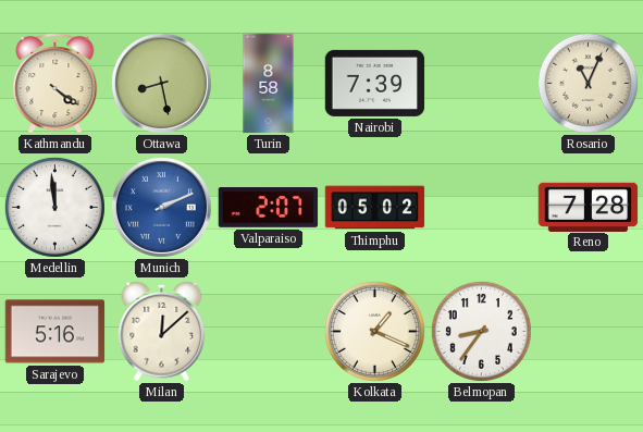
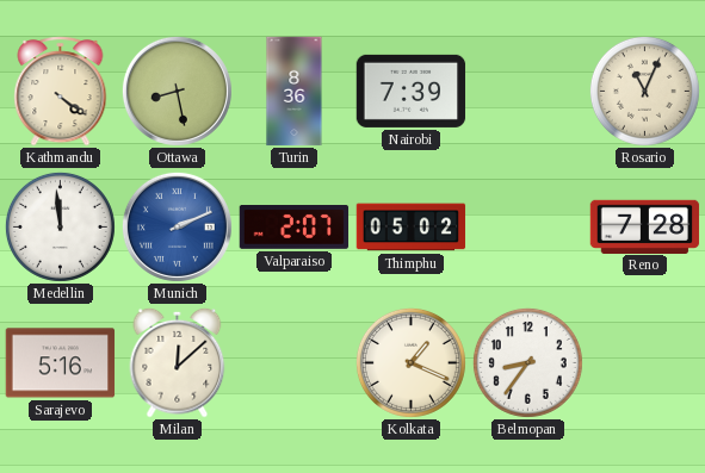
Turin: 8:58 -> 8:36 (295, 92)
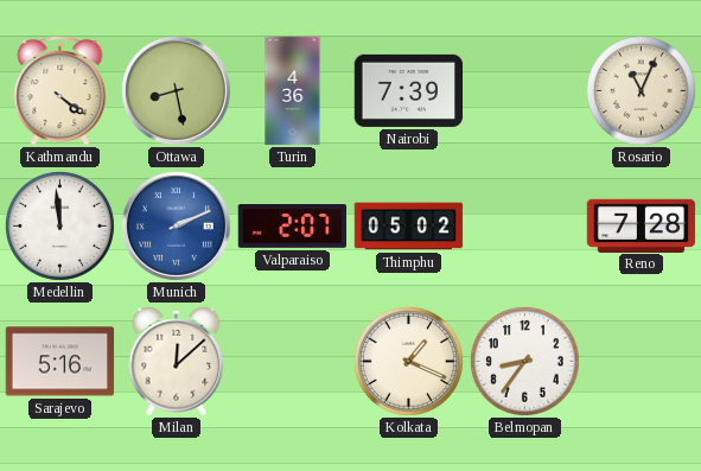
Turin: 8:36 -> 4:36 (293, 91)
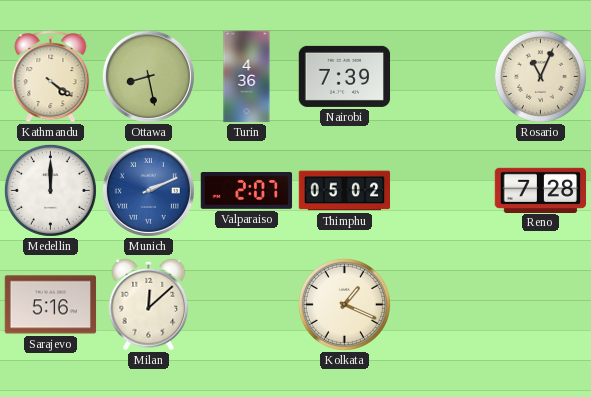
Medellin: 11:59 -> 12:00 (50, 190)
Belmopan: 8:36 -> none (524, 361)
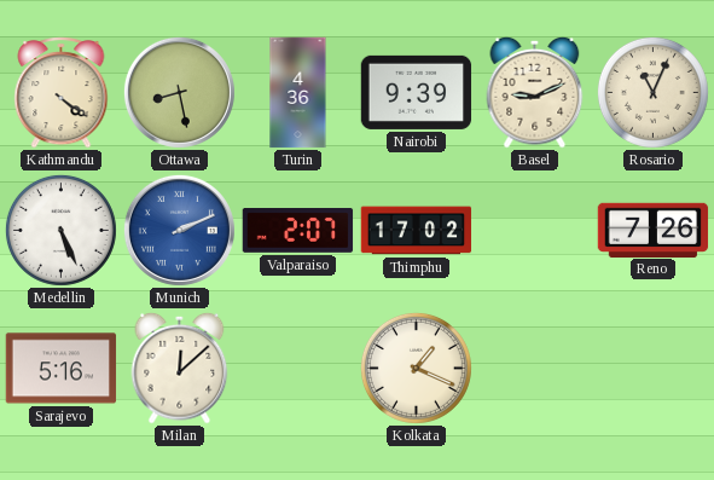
Nairobi: 7:39 -> 9:39 (417, 92)
Basel: none -> 9:11 (535, 92)
Medellin: 12:00 -> 5:26 (60, 230)
Thimphu: 05:02 -> 17:02 (417, 231)
Reno: 7:28 -> 7:26 (654, 230)
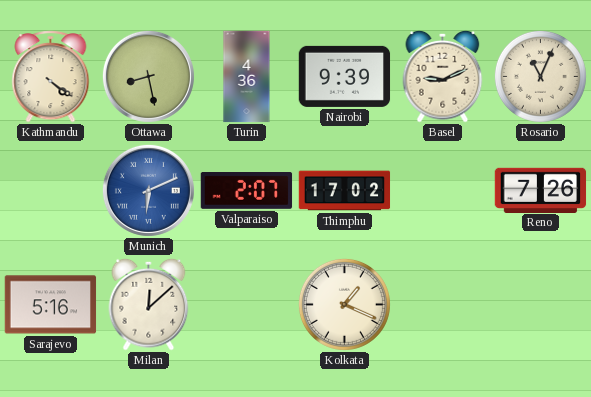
Medellin: 5:26 -> none (60, 230)
Munich: 2:11 -> 6:11 (148, 190)
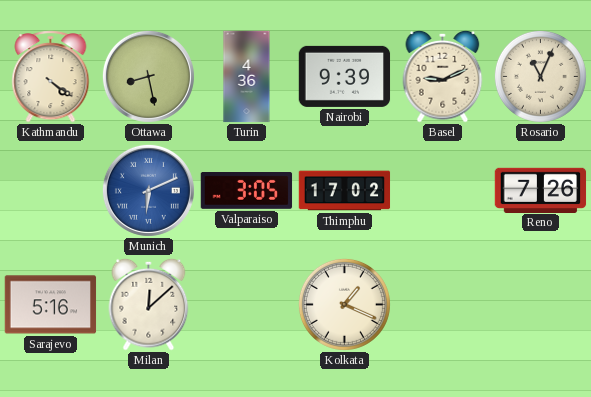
Valparaiso: 2:07 -> 3:05 (247, 191)
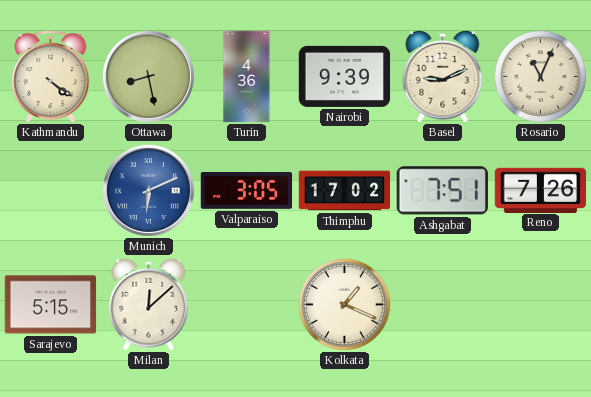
Ashgabat: none -> 7:51 (442, 191)
Sarajevo: 5:16 -> 5:15 (51, 305)
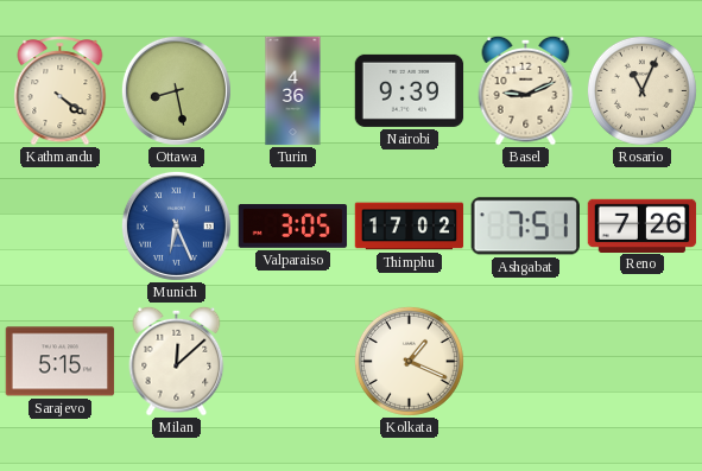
Munich: 6:11 -> 6:26 (176, 225)
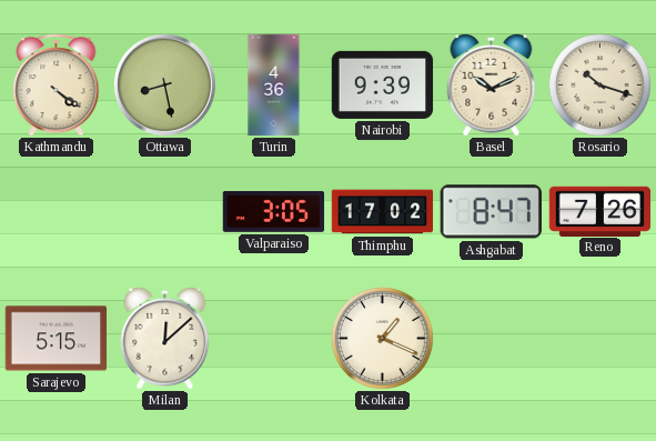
Basel: 9:11 -> 10:11 (492, 84)
Rosario: 11:04 -> 10:18 (599, 84)
Munich: 6:26 -> none (176, 225)
Ashgabat: 7:51 -> 8:47 (491, 212)
